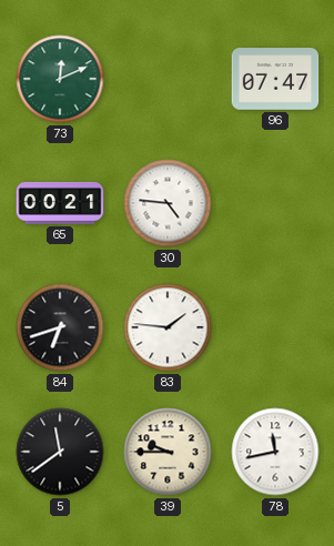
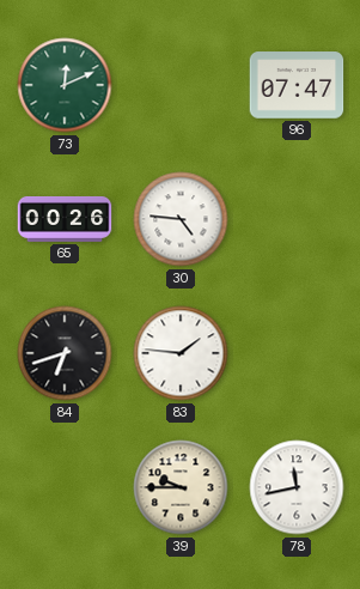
65: 00:21 -> 00:26 (65, 219)
5: 11:39 -> none (60, 452)
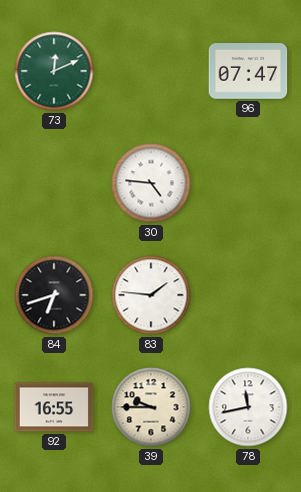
65: 00:26 -> none (65, 219)
92: none -> 16:55 (54, 407)
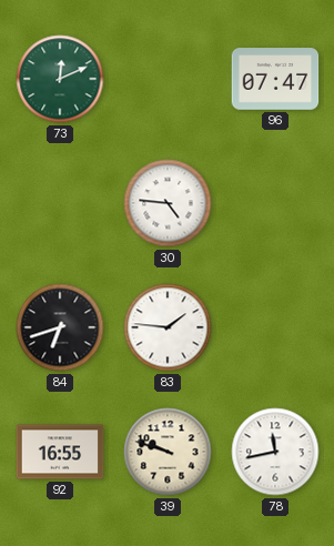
39: 9:45 -> 9:48 (168, 452)
